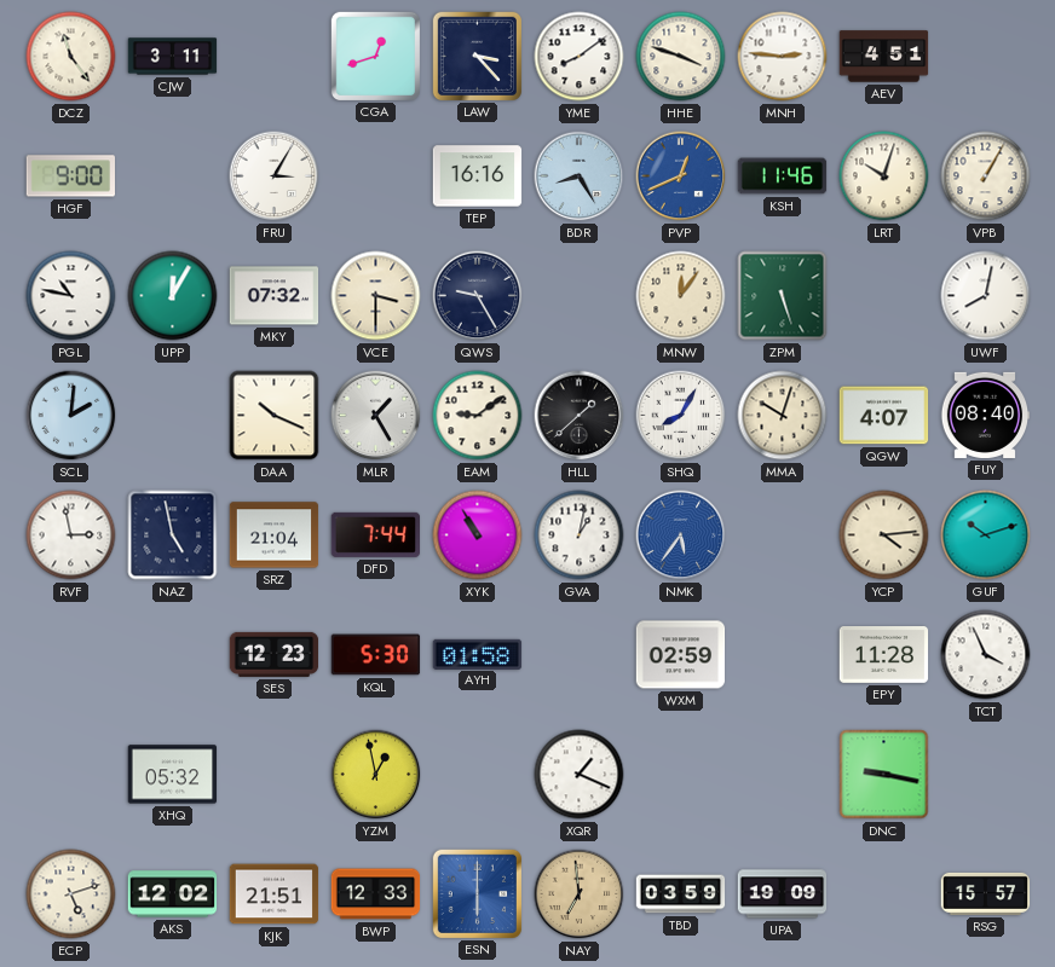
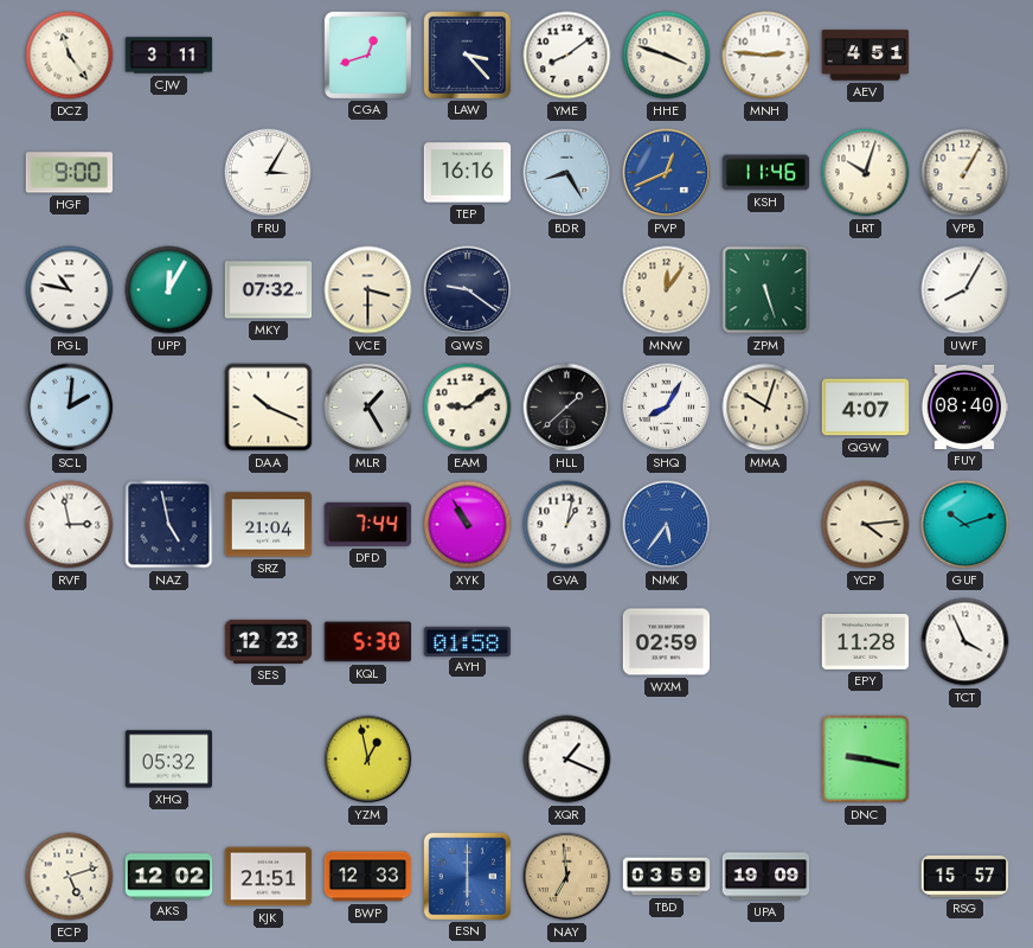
QWS: 9:25 -> 9:21 (468, 290)
UWF: 8:02 -> 8:05 (965, 290)
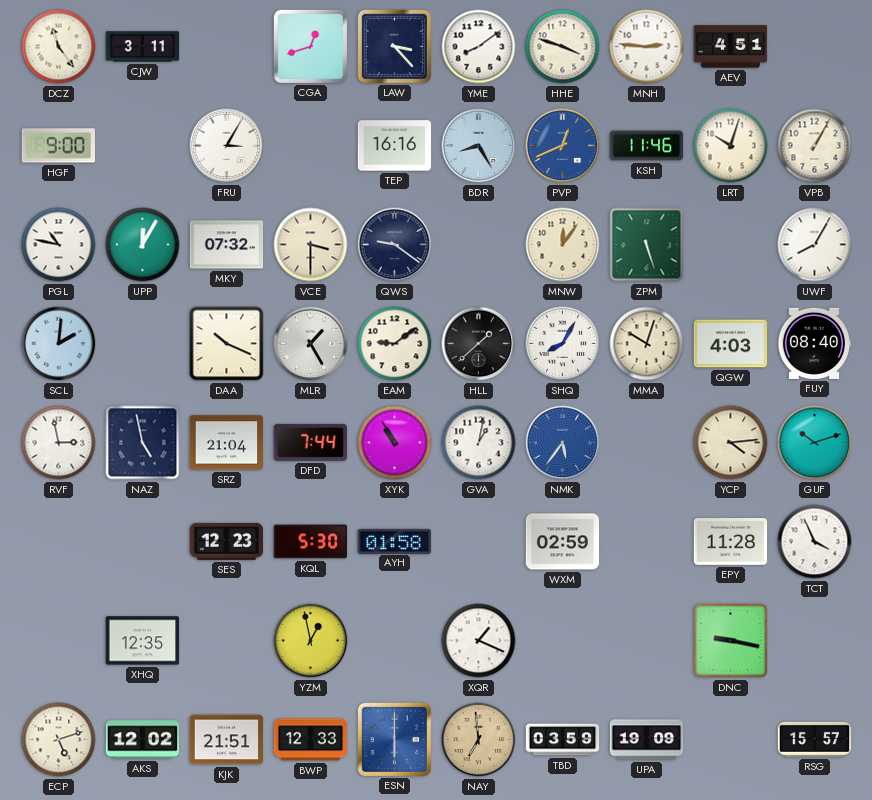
QGW: 4:07 -> 4:03 (731, 344)
XHQ: 05:32 -> 12:35 (143, 641)
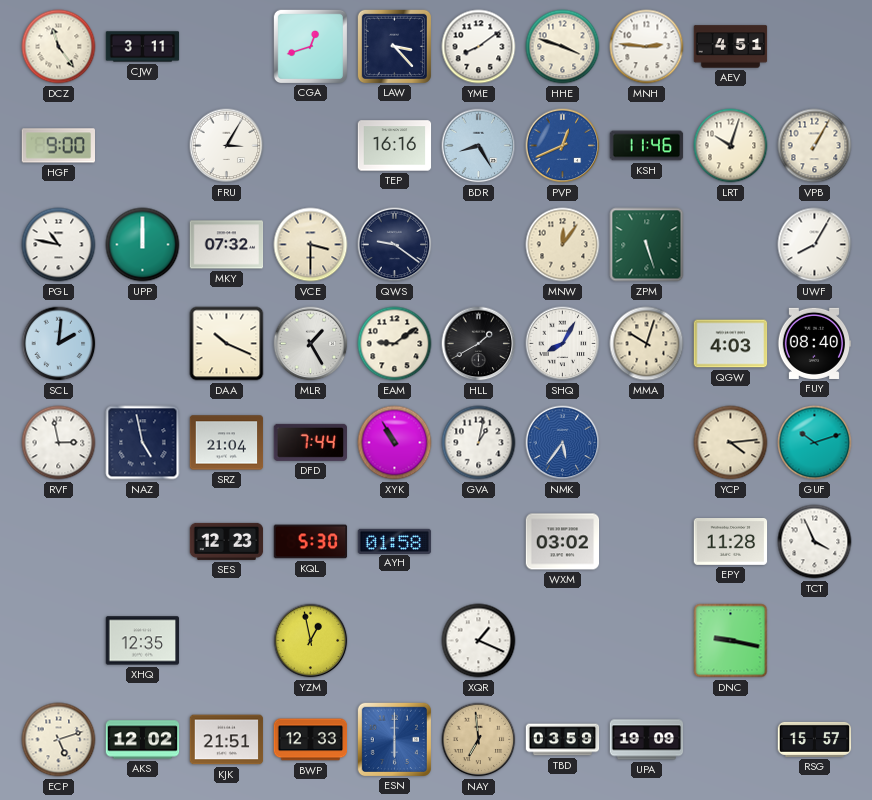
UPP: 12:05 -> 12:00 (143, 245)
HLL: 1:38 -> 1:40 (479, 344)
WXM: 02:59 -> 03:02 (563, 542)
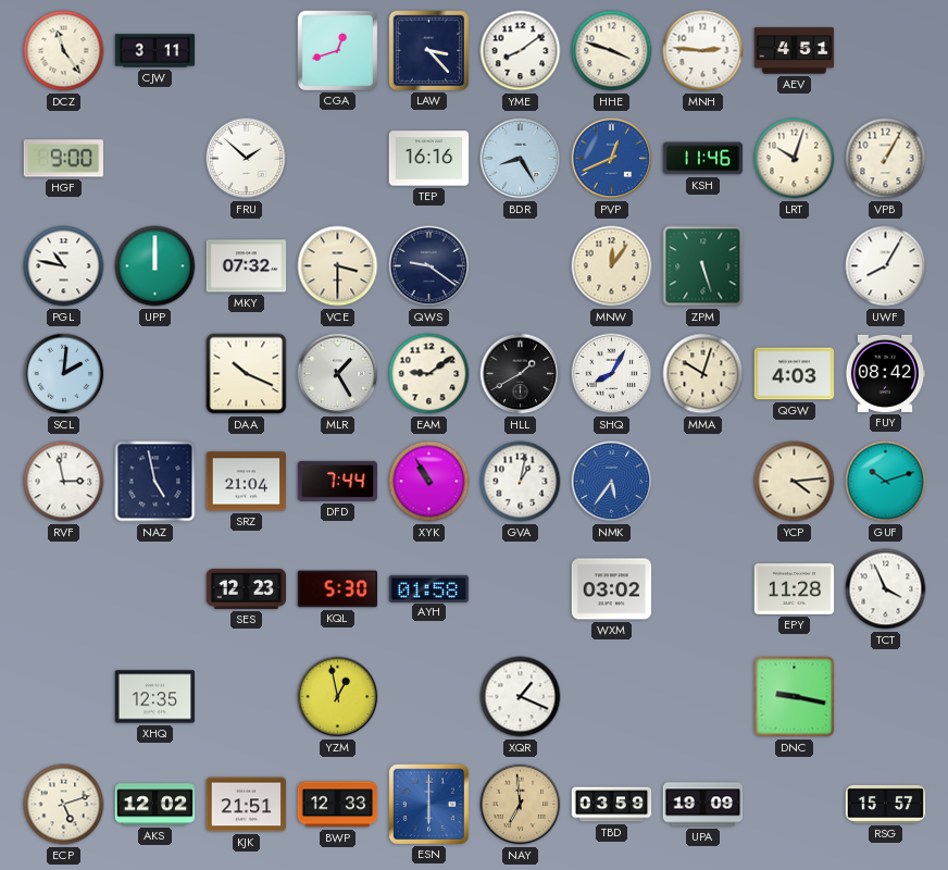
FRU: 3:05 -> 1:52 (247, 159)
FUY: 08:40 -> 08:42 (885, 373)
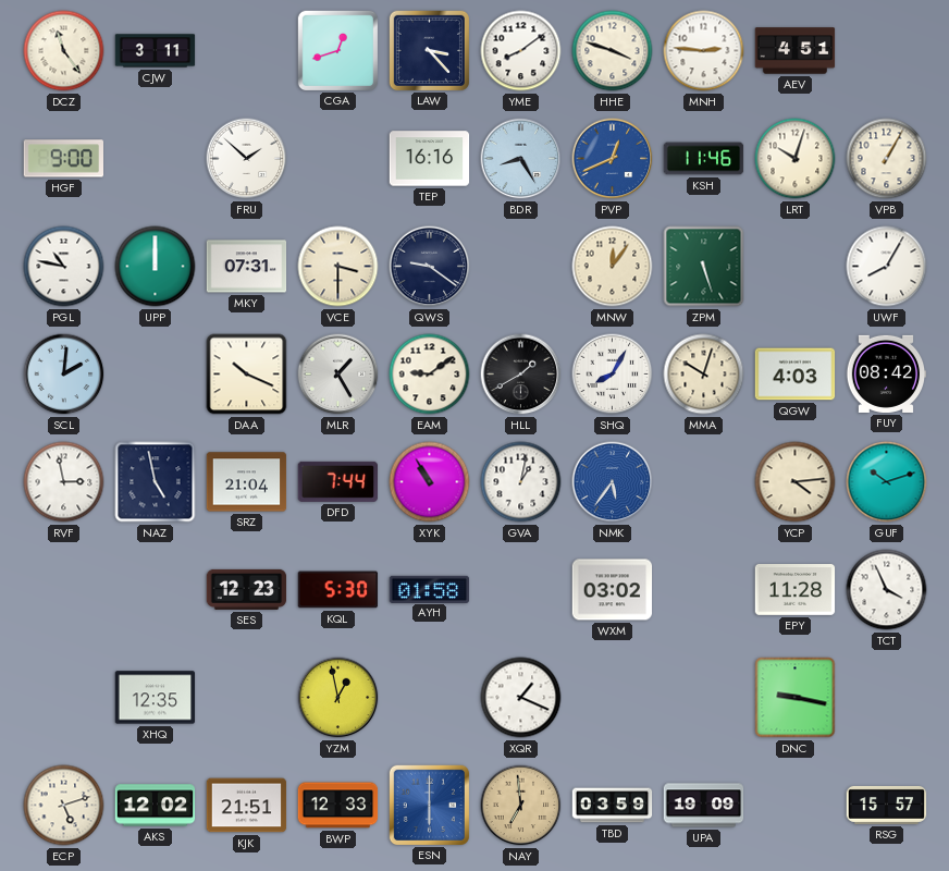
MKY: 07:32 -> 07:31 (247, 267)
